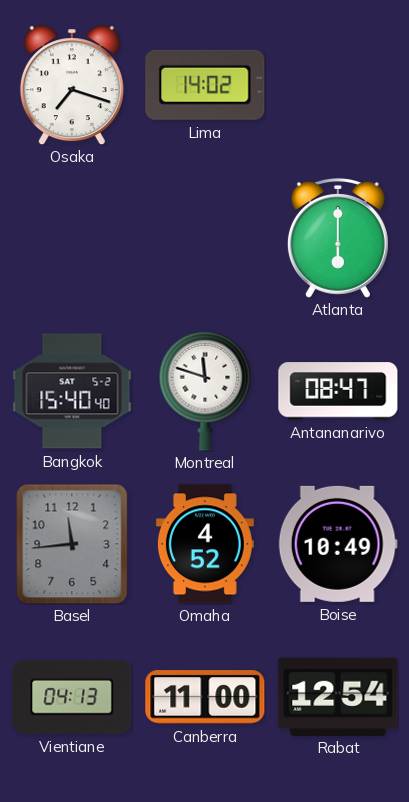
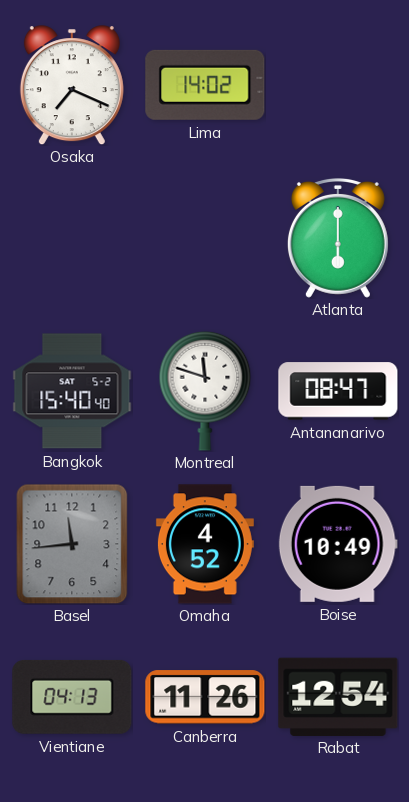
Osaka: 7:18 -> 7:19 (72, 85)
Canberra: 11:00 -> 11:26 (205, 697)
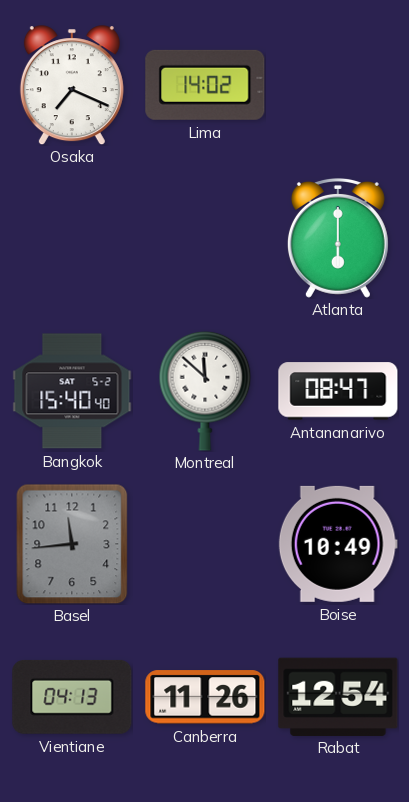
Montreal: 11:48 -> 11:52 (205, 391)
Omaha: 4:52 -> none (205, 544)
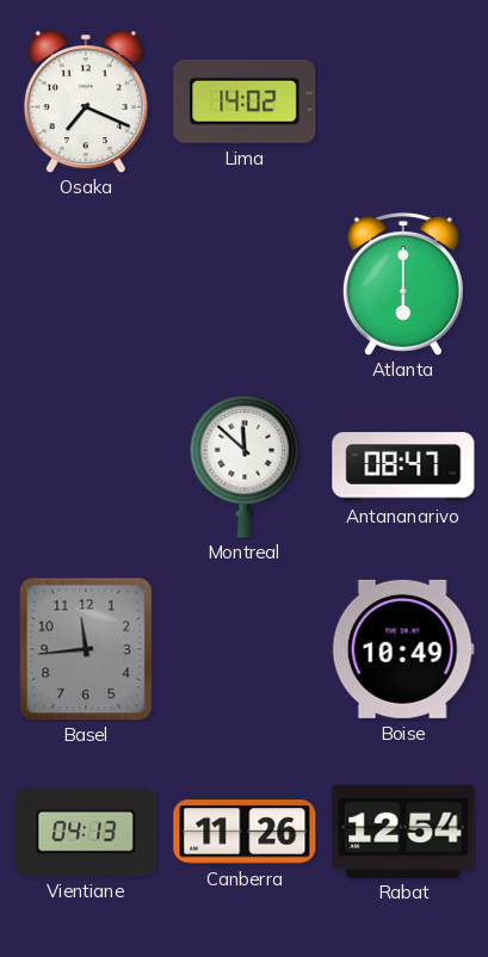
Bangkok: 15:40 -> none (72, 391)
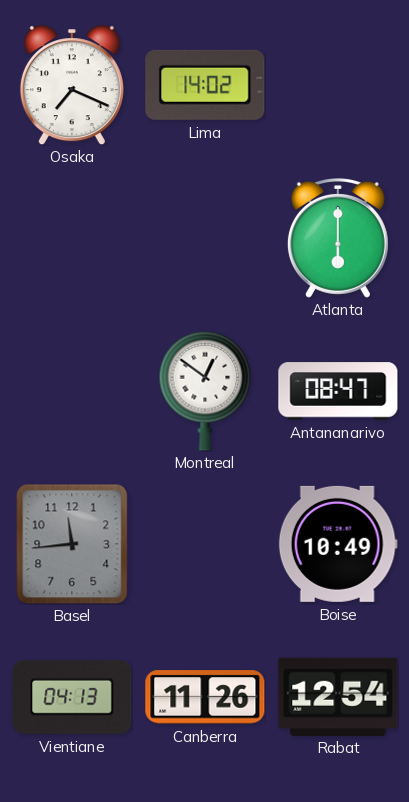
Montreal: 11:52 -> 12:51 (205, 391)
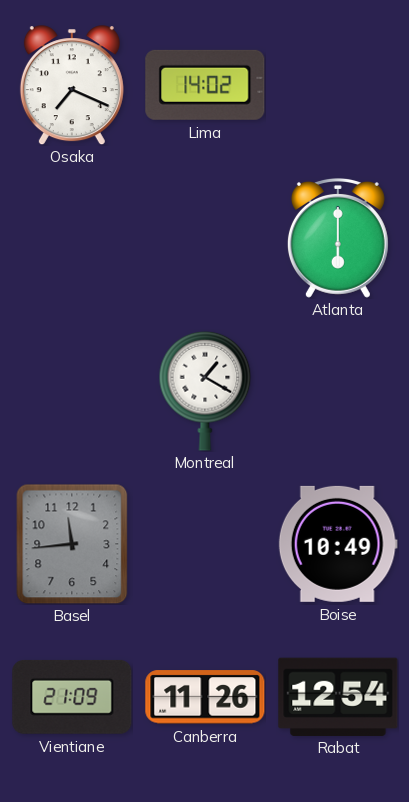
Montreal: 12:51 -> 1:20 (205, 391)
Antananarivo: 08:47 -> none (338, 391)
Vientiane: 04:13 -> 21:09 (72, 697)
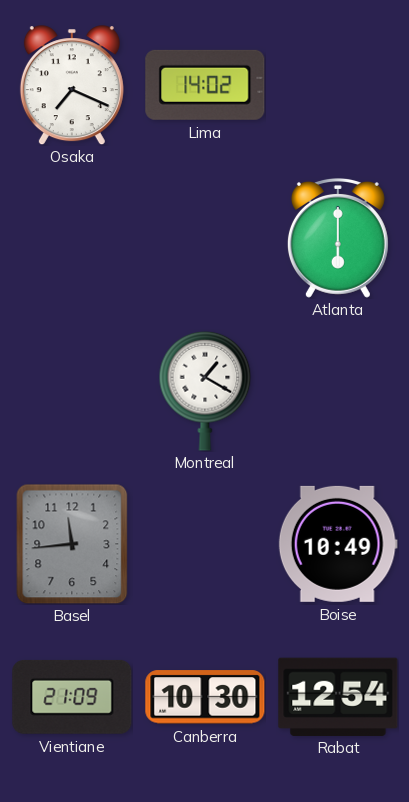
Canberra: 11:26 -> 10:30 (205, 697)
